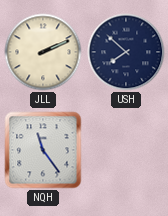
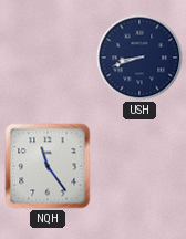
JLL: 2:11 -> none (43, 52)
USH: 7:52 -> 8:42 (139, 58)
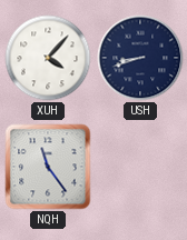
XUH: none -> 4:07 (48, 58)
